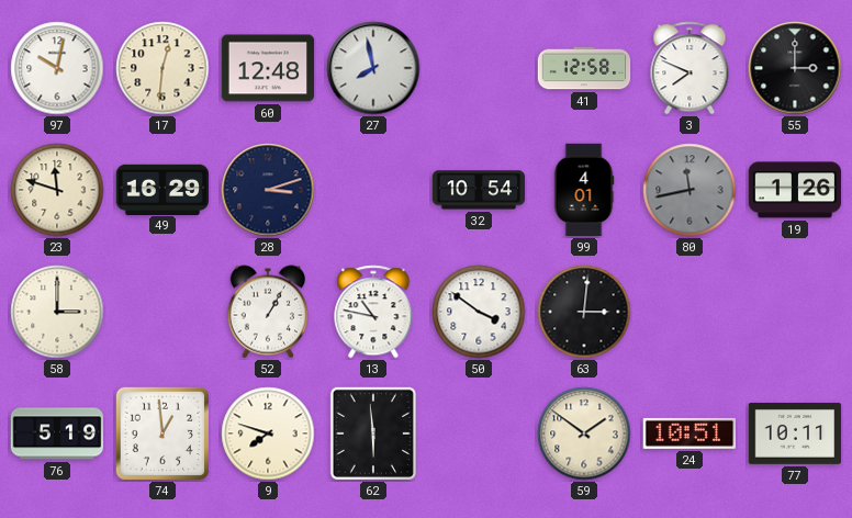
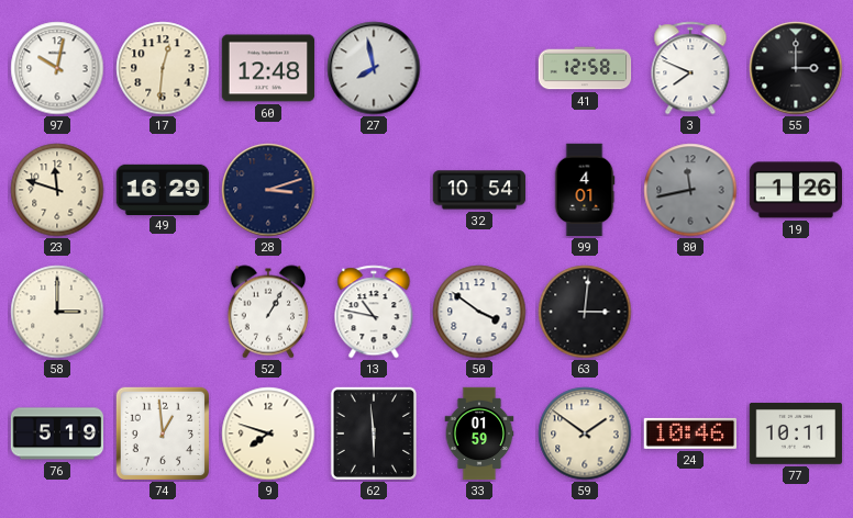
33: none -> 01:59 (479, 433)
24: 10:51 -> 10:46 (689, 433)
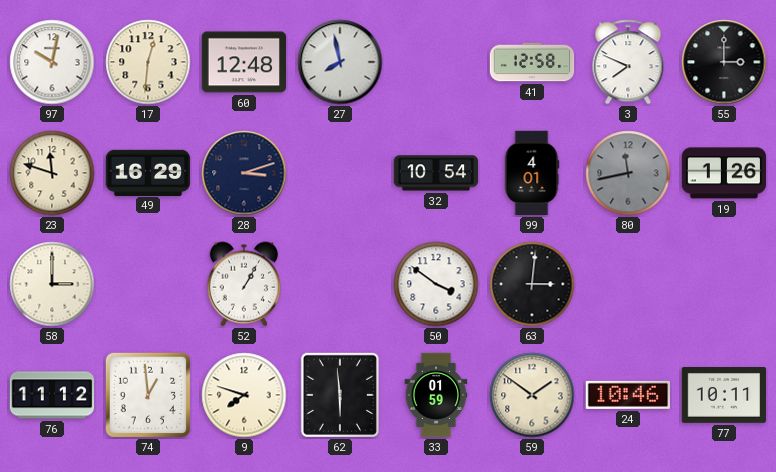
13: 10:47 -> none (374, 312)
76: 5:19 -> 11:12 (52, 395)
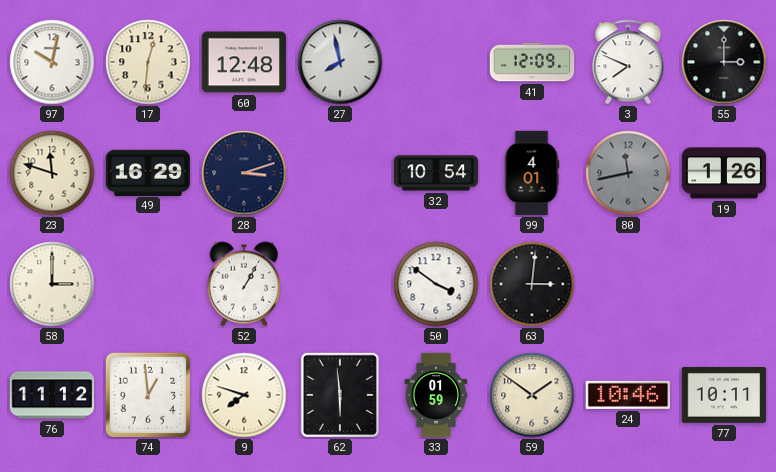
41: 12:58 -> 12:09 (532, 62)
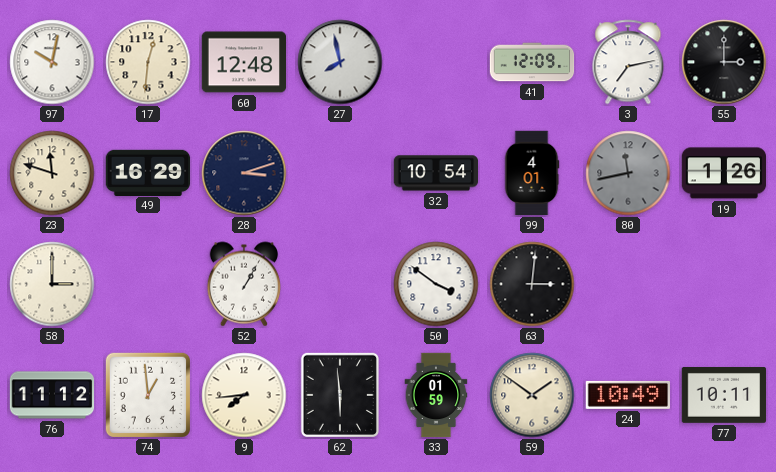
3: 7:49 -> 7:13 (628, 62)
9: 7:48 -> 7:44 (244, 395)
24: 10:46 -> 10:49 (627, 395)
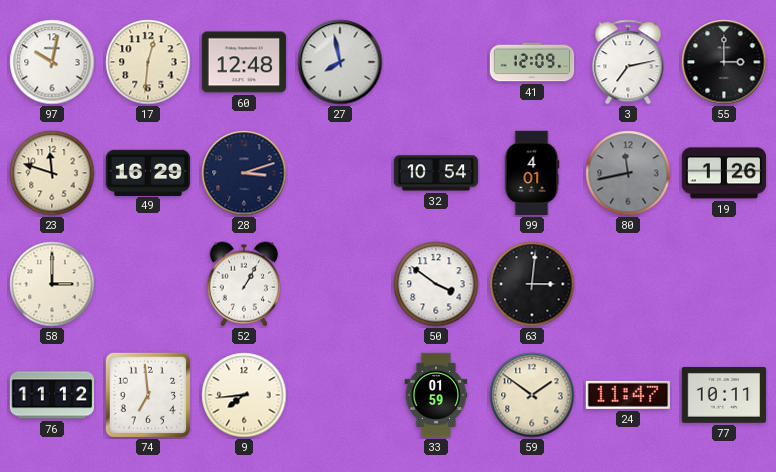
74: 12:59 -> 6:59 (148, 395)
62: 5:59 -> none (340, 395)
24: 10:49 -> 11:47 (627, 395)
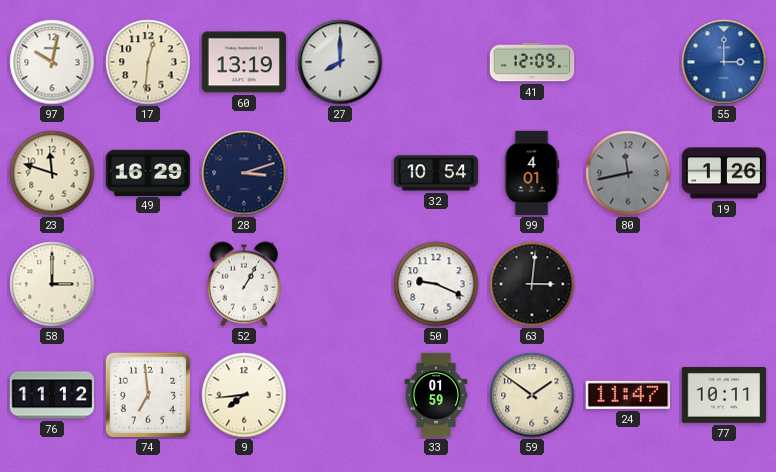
60: 12:48 -> 13:19 (244, 62)
27: 7:58 -> 8:00 (340, 62)
3: 7:13 -> none (628, 62)
55 dial: black -> blue (724, 62)
50: 3:51 -> 9:19 (436, 284)
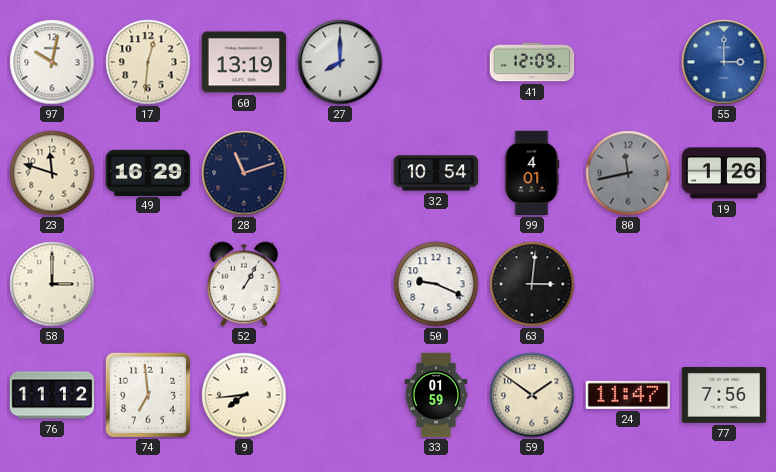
28: 3:12 -> 11:12 (244, 173)
77: 10:11 -> 7:56 (724, 396)
